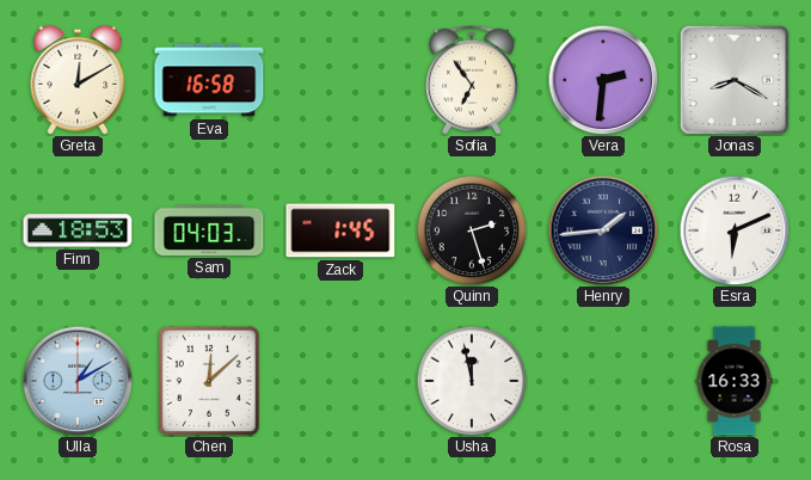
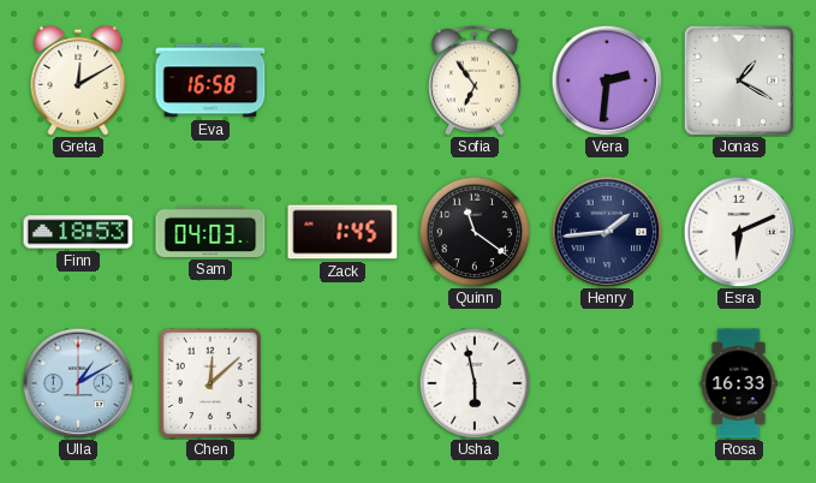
Jonas: 8:20 -> 1:20 (738, 79)
Quinn: 2:27 -> 11:21 (475, 232)
Usha: 11:58 -> 5:58 (475, 383)
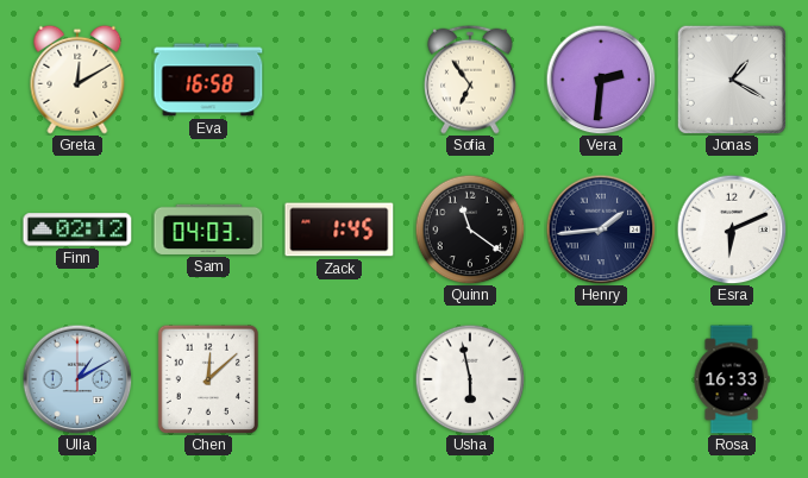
Finn: 18:53 -> 02:12 (77, 229)
